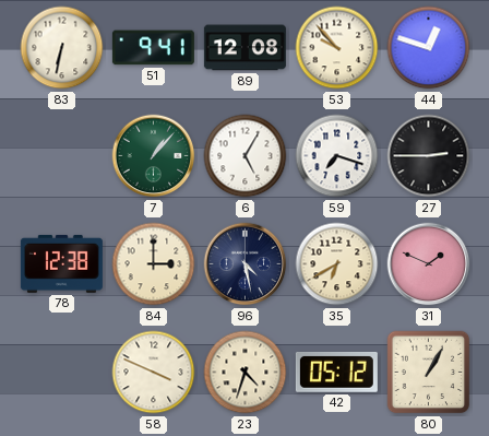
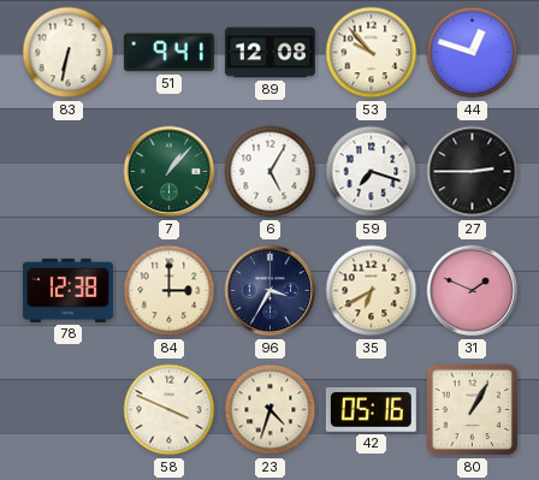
96: 4:28 -> 3:35 (271, 291)
42: 05:12 -> 05:16 (371, 409)
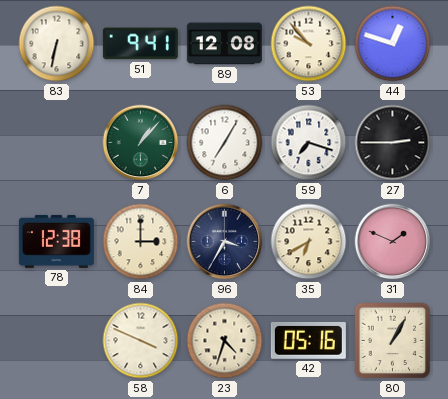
6: 5:05 -> 7:05 (225, 143)
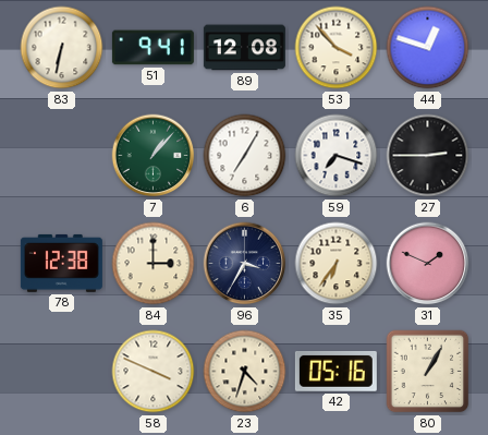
53: 9:53 -> 3:53 (337, 48)
35: 6:40 -> 6:36 (337, 264)
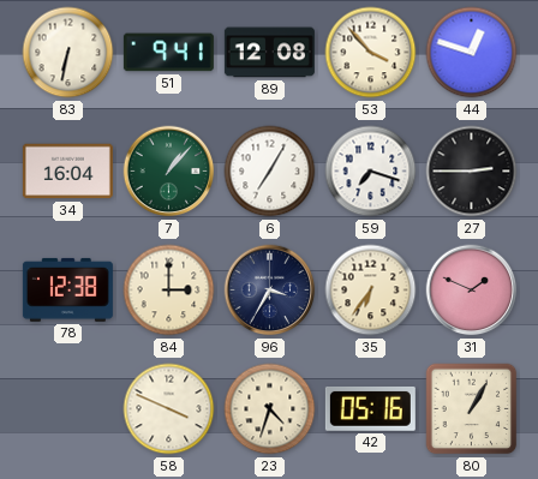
34: none -> 16:04 (67, 172)
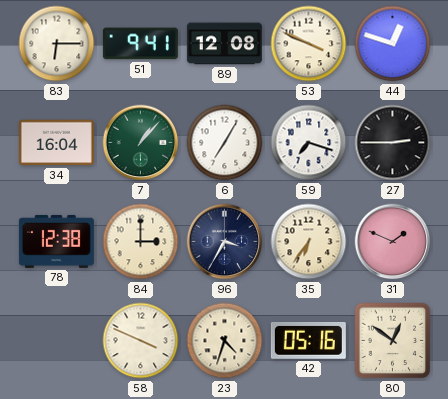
83: 6:32 -> 6:15 (57, 44)
53: 3:53 -> 3:49 (309, 44)
80: 1:05 -> 12:51 (393, 341)
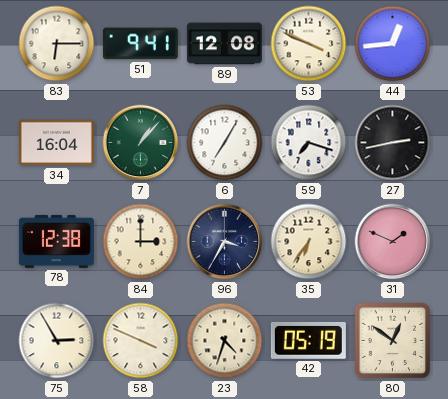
44: 12:48 -> 12:44 (393, 44)
27: 2:45 -> 2:43 (393, 143)
75: none -> 2:55 (57, 341)
42: 05:16 -> 05:19 (308, 340)
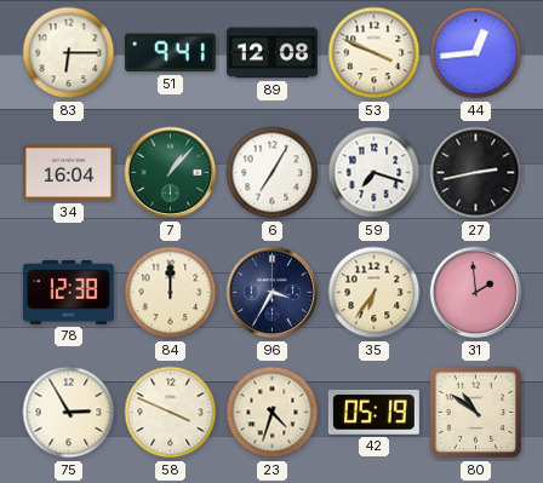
84: 3:00 -> 12:00 (171, 293)
31: 1:49 -> 1:59 (476, 293)
80: 12:51 -> 10:51 (476, 413)
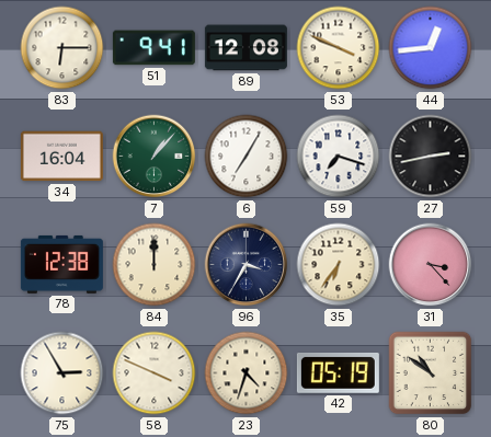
31: 1:59 -> 3:23 (431, 265)
